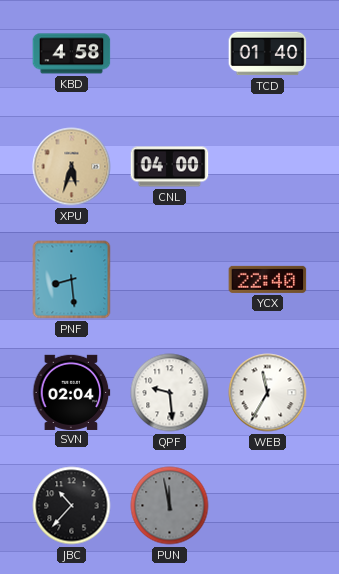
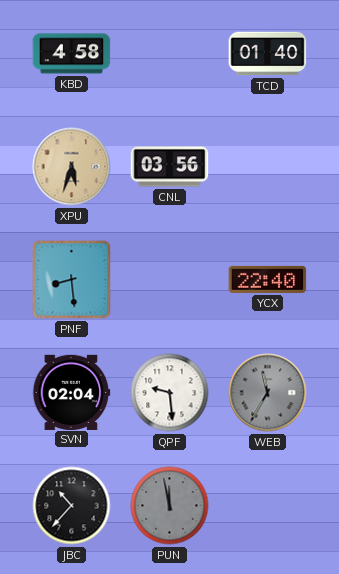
CNL: 04:00 -> 03:56 (170, 167)
WEB dial: white -> grey (268, 393)
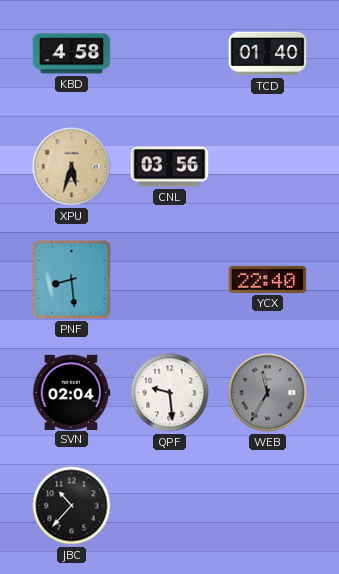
PUN: 11:58 -> none (170, 506)
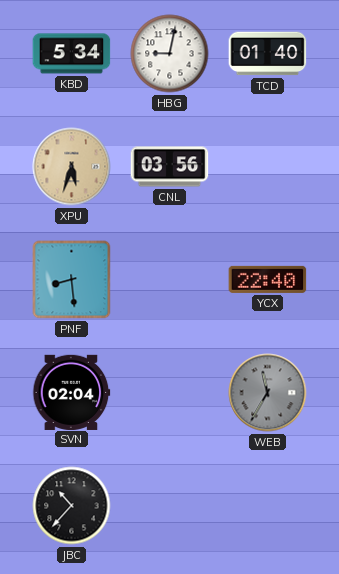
KBD: 4:58 -> 5:34 (72, 54)
HBG: none -> 9:02 (170, 54)
QPF: 9:29 -> none (170, 393)
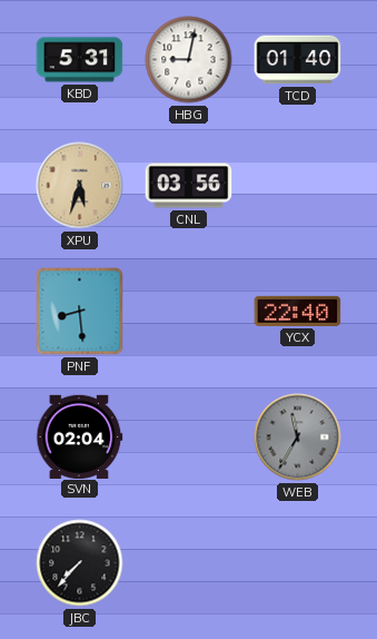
KBD: 5:34 -> 5:31 (80, 60)
JBC: 10:37 -> 7:37 (80, 563)
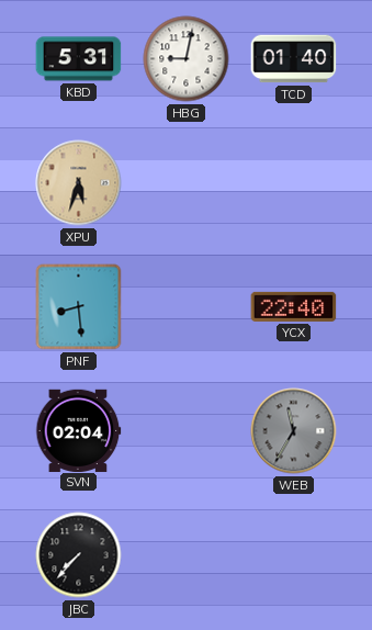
CNL: 03:56 -> none (189, 186)
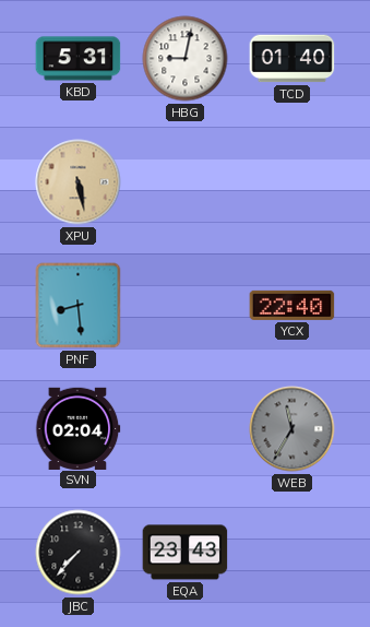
XPU: 5:33 -> 5:28 (79, 182)
EQA: none -> 23:43 (186, 553)
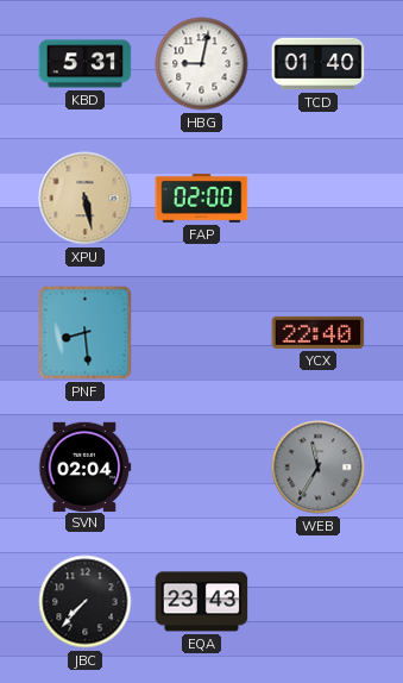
FAP: none -> 02:00 (202, 199)
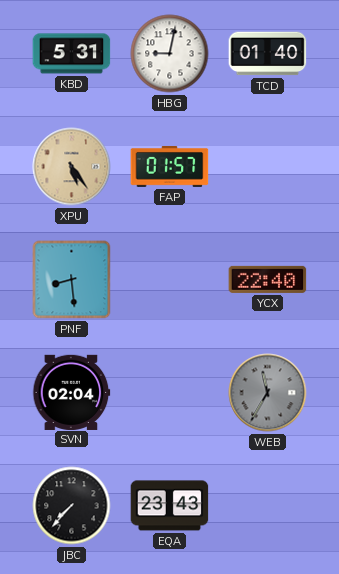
XPU: 5:28 -> 5:24 (72, 167)
FAP: 02:00 -> 01:57 (170, 167)
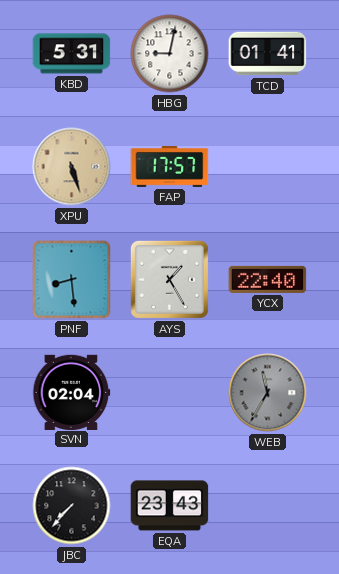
TCD: 01:40 -> 01:41 (268, 54)
XPU: 5:24 -> 5:27 (72, 167)
FAP: 01:57 -> 17:57 (170, 167)
AYS: none -> 1:25 (169, 279)
